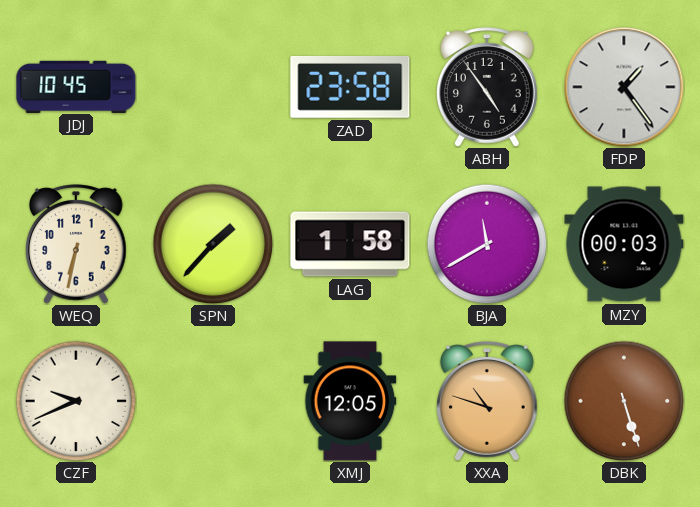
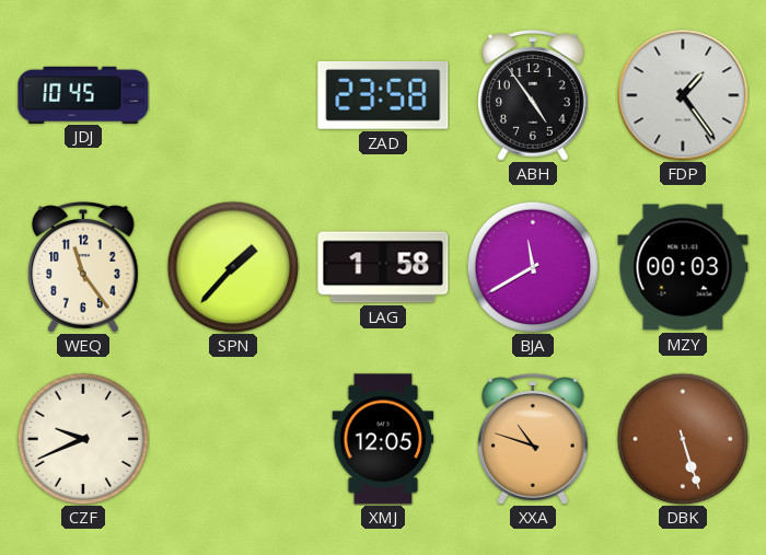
WEQ: 6:32 -> 11:24 (84, 267)
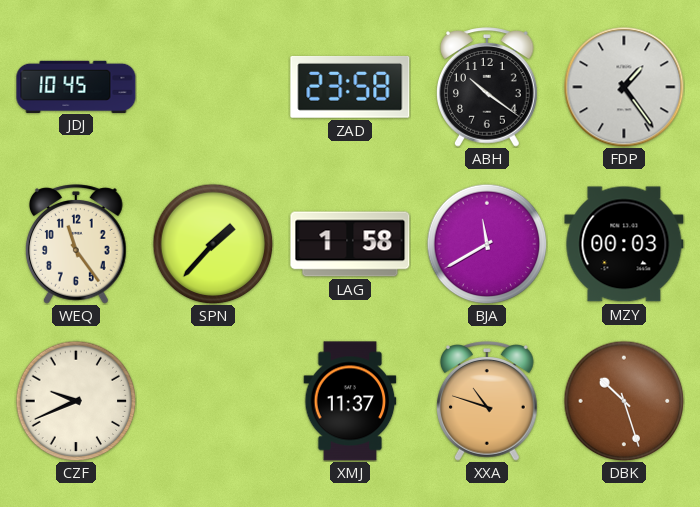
ABH: 4:54 -> 10:21 (488, 87)
XMJ: 12:05 -> 11:37 (350, 401)
DBK: 5:27 -> 10:27 (624, 401)
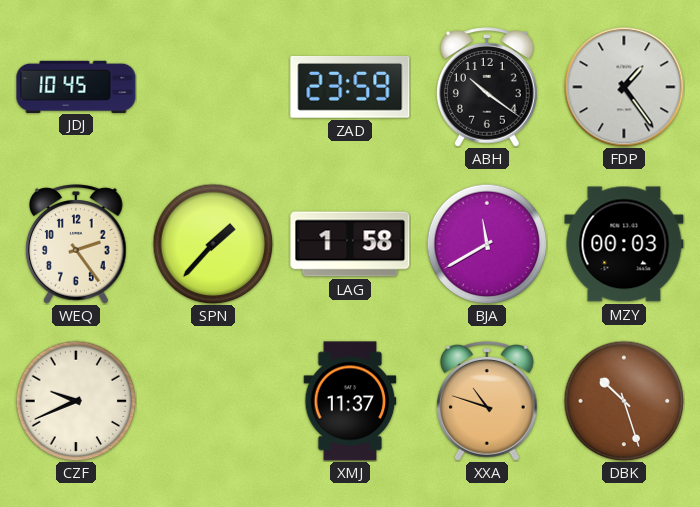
ZAD: 23:58 -> 23:59 (350, 87)
WEQ: 11:24 -> 2:24 (77, 244)
